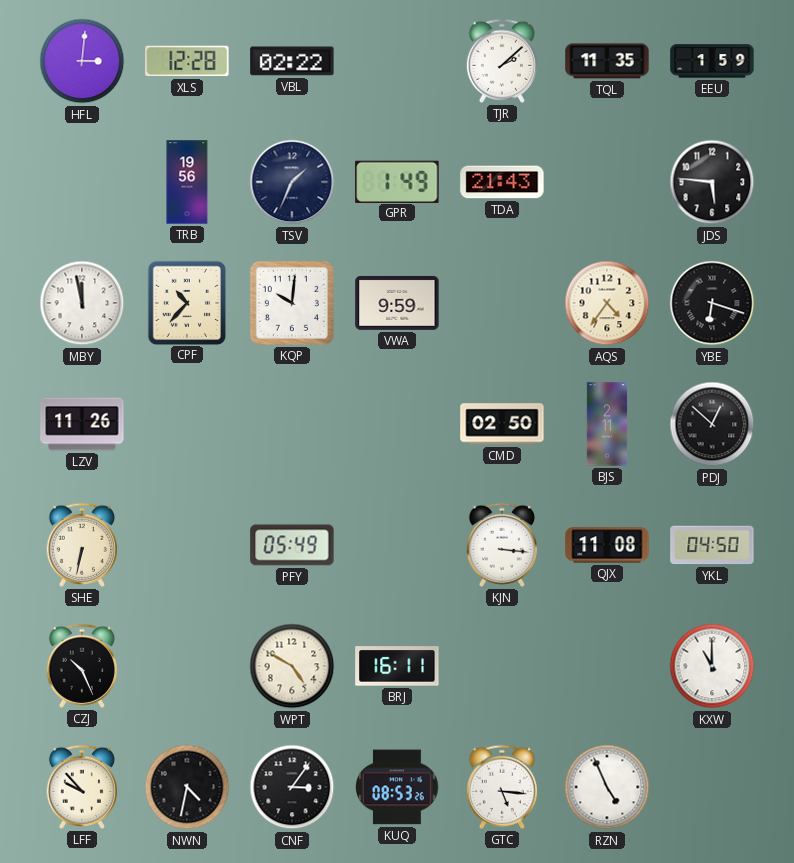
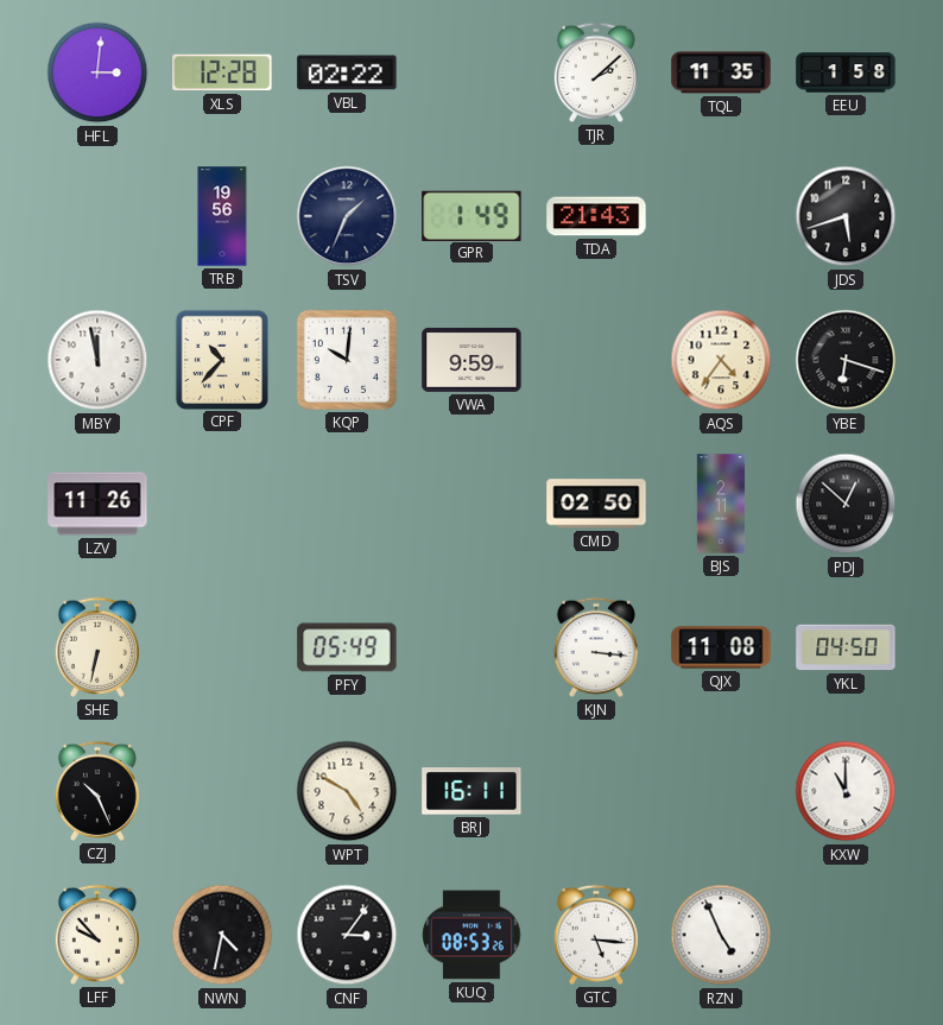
EEU: 1:59 -> 1:58 (846, 72)
JDS: 5:46 -> 5:42 (846, 216)
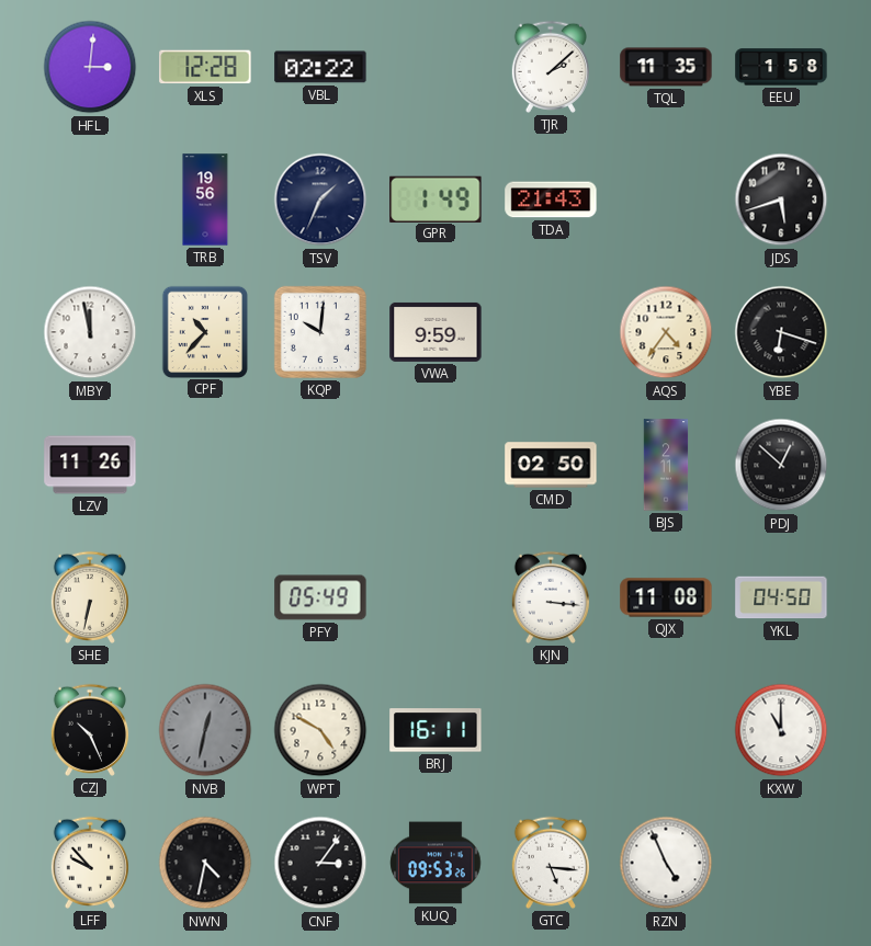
NVB: none -> 12:32 (205, 730)
KUQ: 08:53 -> 09:53 (435, 863)
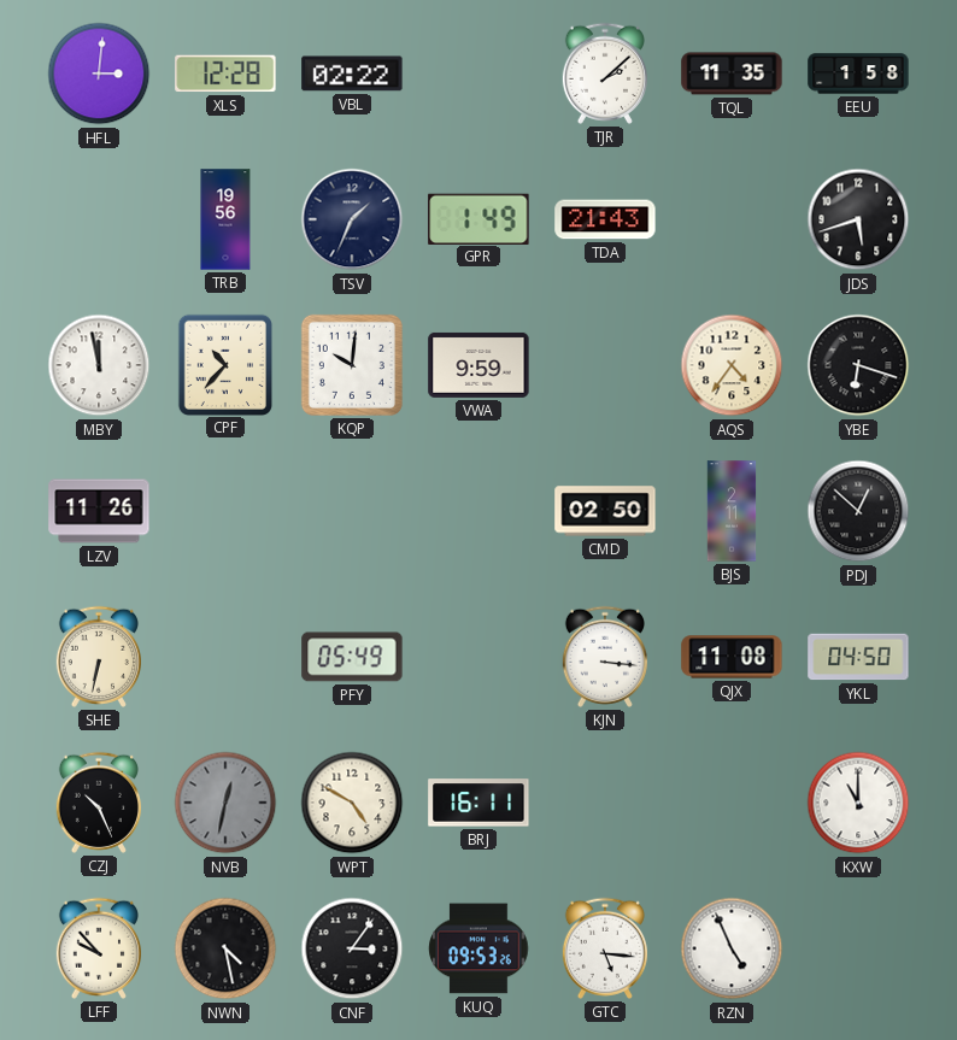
NWN: 4:32 -> 4:28 (225, 948)
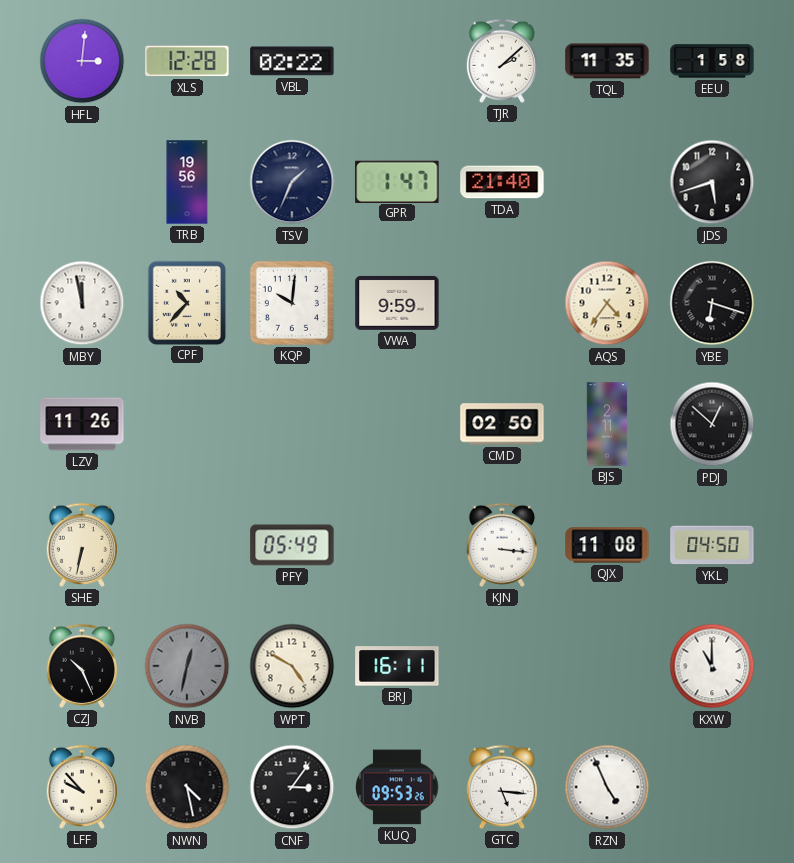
GPR: 1:49 -> 1:47 (397, 181)
TDA: 21:43 -> 21:40 (502, 182)
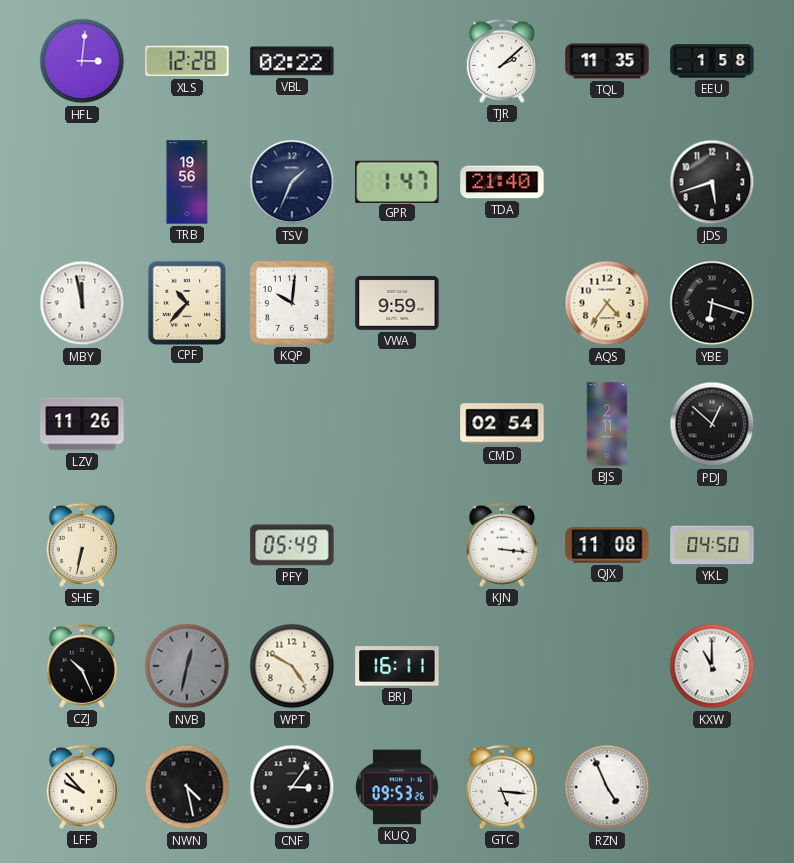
CMD: 02:50 -> 02:54 (502, 424)
